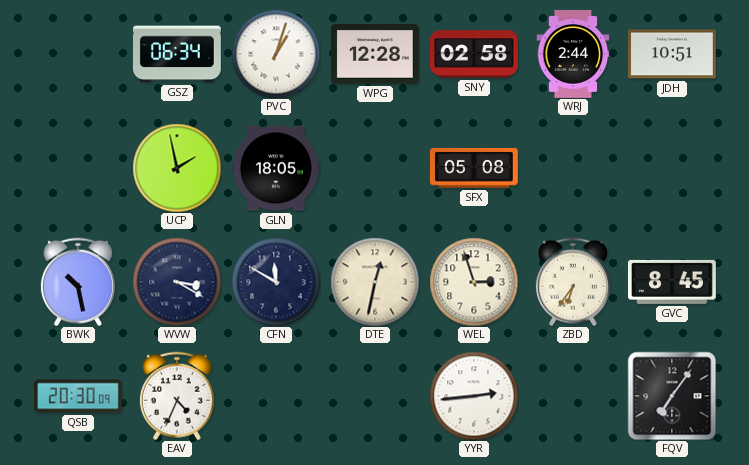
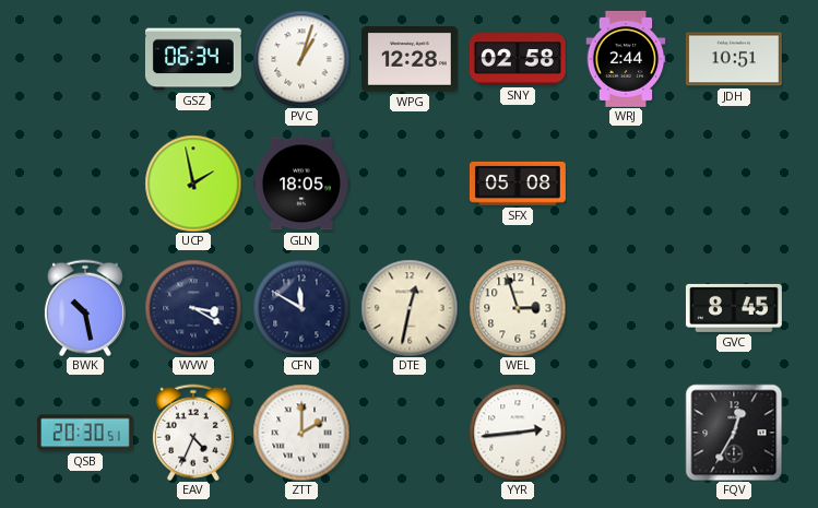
ZBD: 6:36 -> none (573, 282)
QSB: 20:30:09 -> 20:30:51 (85, 433)
ZTT: none -> 2:00 (301, 433)
FQV: 7:06 -> 12:35 (734, 433)
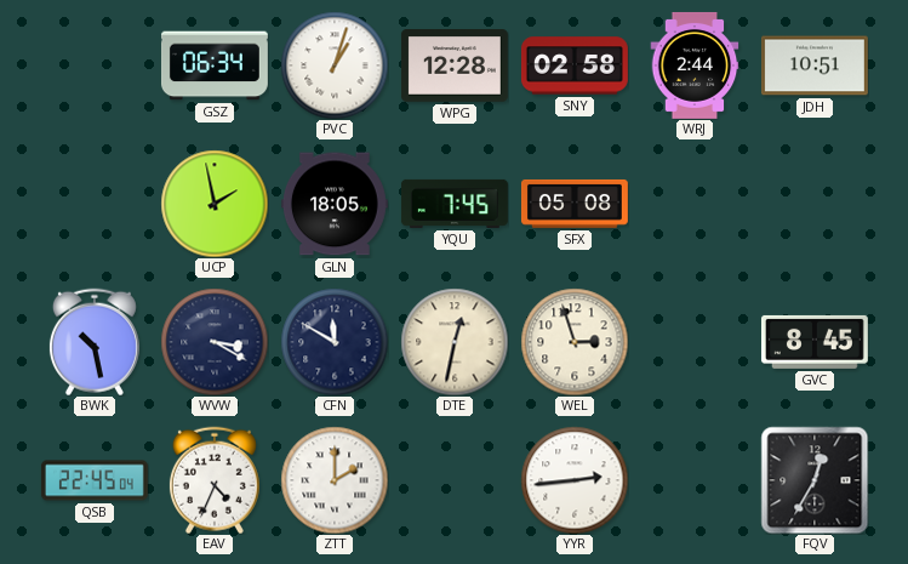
YQU: none -> 7:45 (455, 204)
QSB: 20:30 -> 22:45 (95, 480)
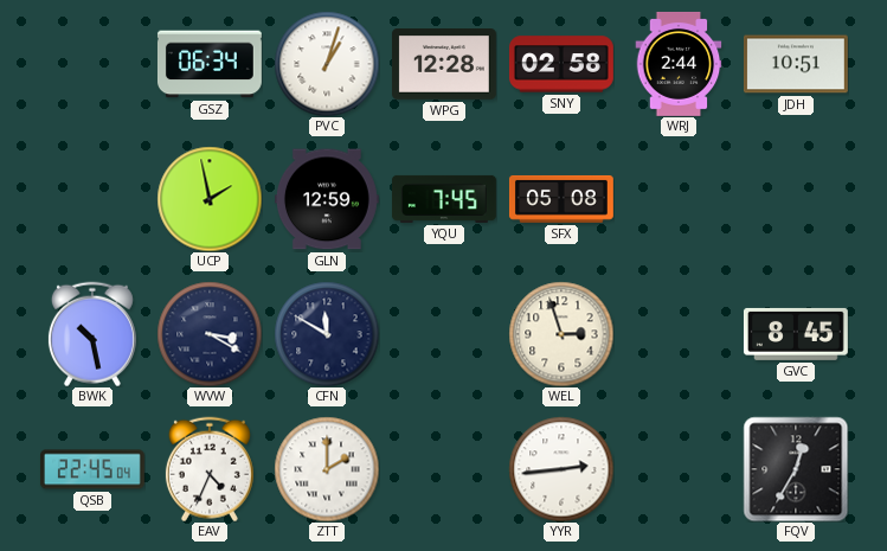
GLN: 18:05 -> 12:59 (327, 199)
DTE: 12:32 -> none (455, 342)
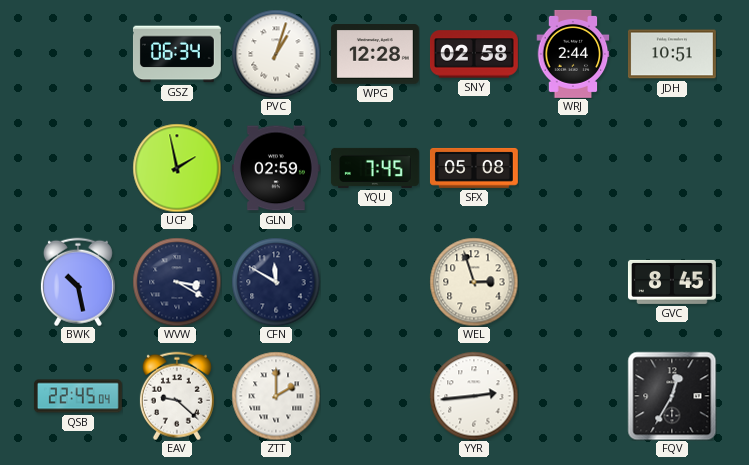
GLN: 12:59 -> 02:59 (276, 168)
EAV: 4:34 -> 9:22 (177, 396)
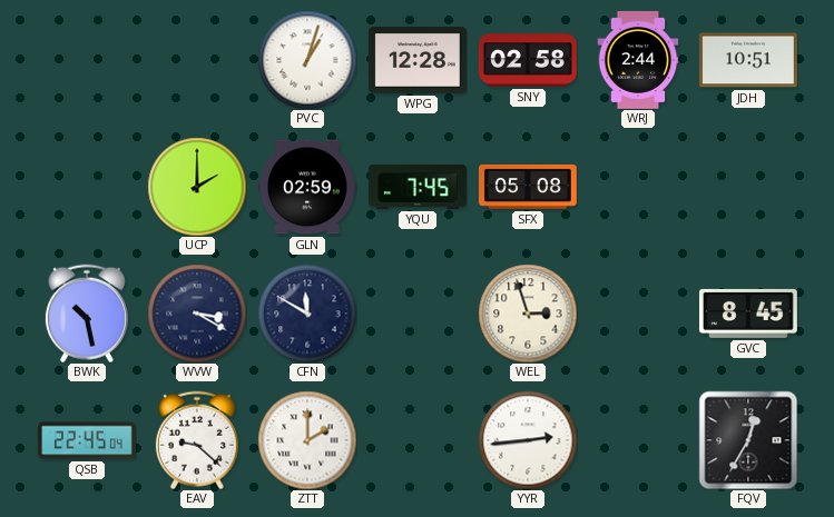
GSZ: 06:34 -> none (177, 54)
UCP: 1:58 -> 2:00 (197, 187)
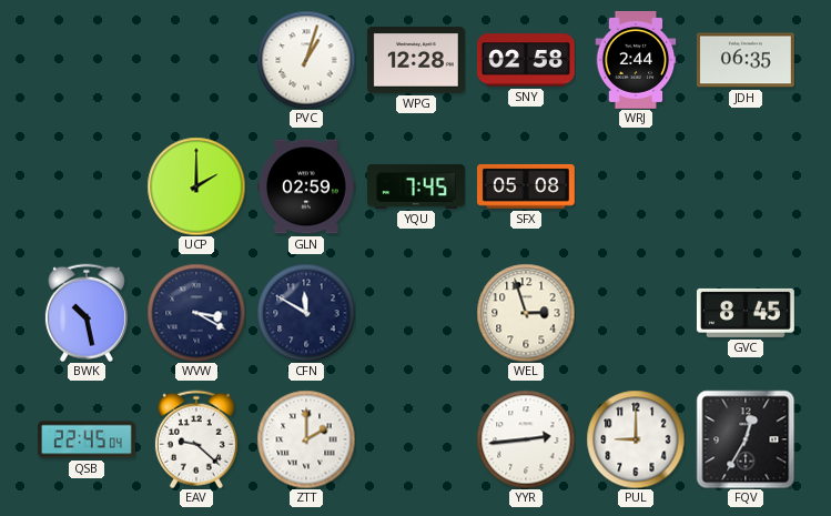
JDH: 10:51 -> 06:35 (746, 60)
PUL: none -> 9:00 (636, 439)
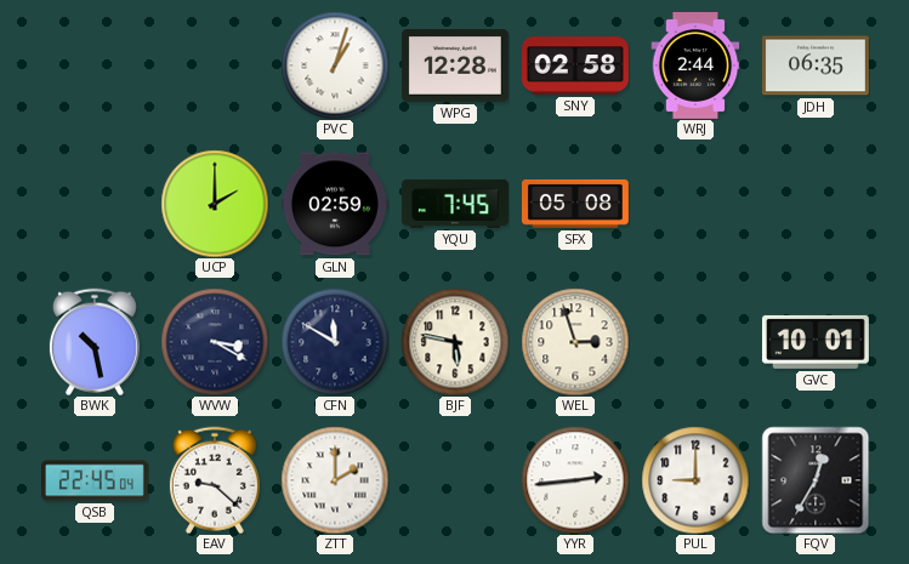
BJF: none -> 5:47 (455, 342)
GVC: 8:45 -> 10:01 (816, 342)
